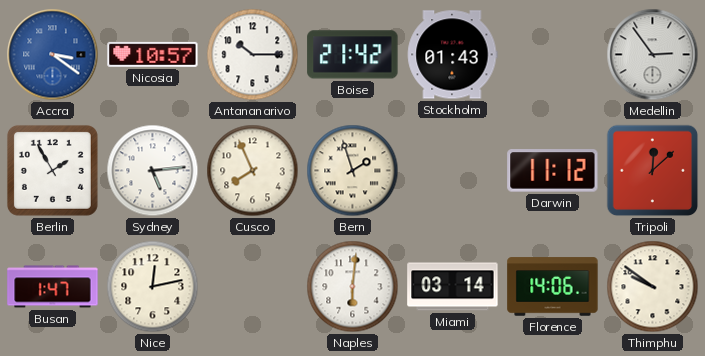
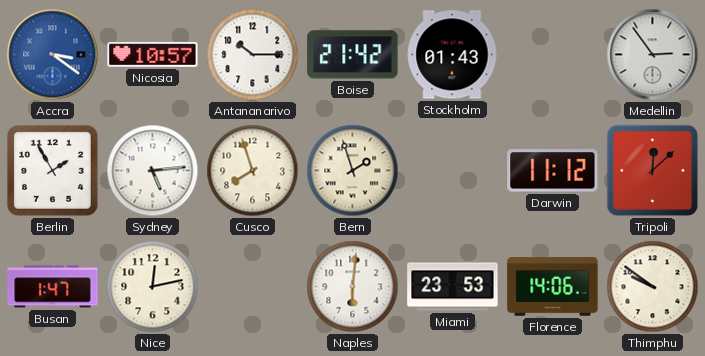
Cusco: 7:56 -> 7:57 (253, 171)
Miami: 03:14 -> 23:53 (453, 287)
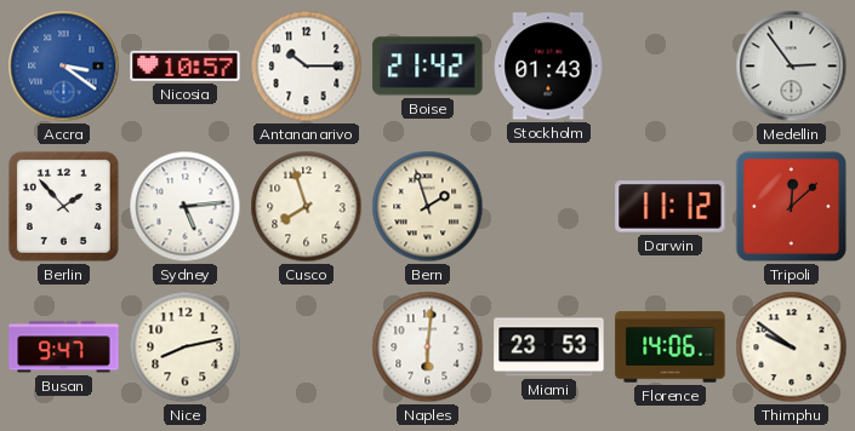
Berlin: 1:55 -> 1:53 (63, 206)
Busan: 1:47 -> 9:47 (64, 347)
Nice: 12:13 -> 8:13 (186, 347)
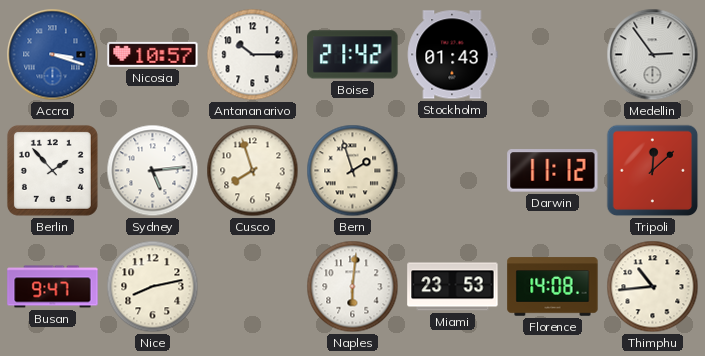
Accra: 3:21 -> 3:18 (53, 55)
Florence: 14:06 -> 14:08 (553, 287)
Thimphu: 9:51 -> 10:44 (653, 287)
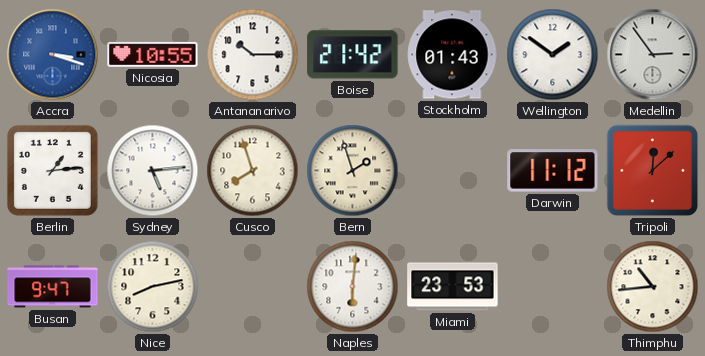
Nicosia: 10:57 -> 10:55 (153, 54)
Wellington: none -> 1:51 (553, 55)
Berlin: 1:53 -> 1:14 (52, 170)
Florence: 14:08 -> none (553, 287)
